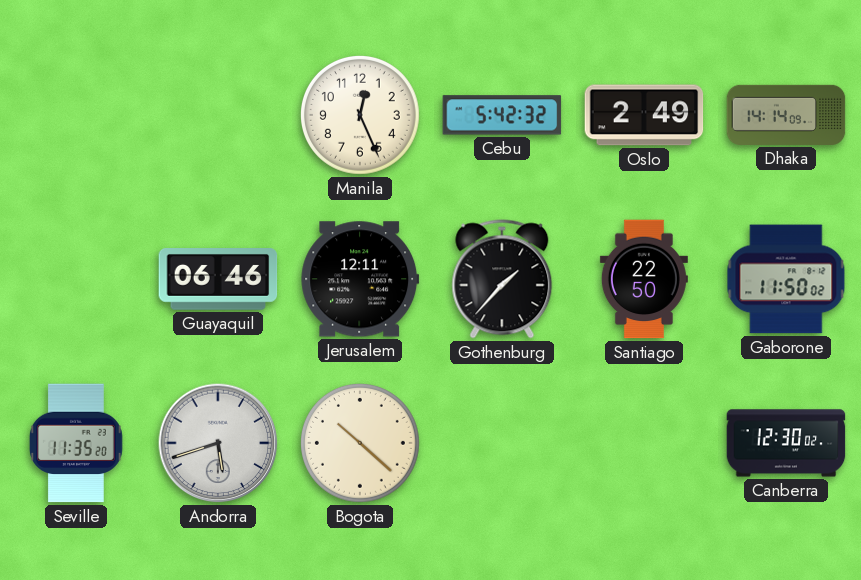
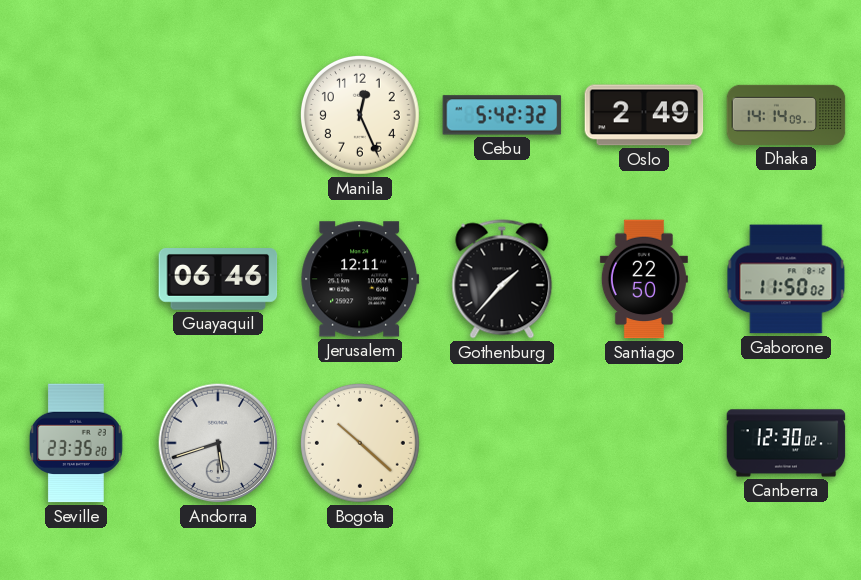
Seville: 11:35 -> 23:35 (76, 443)
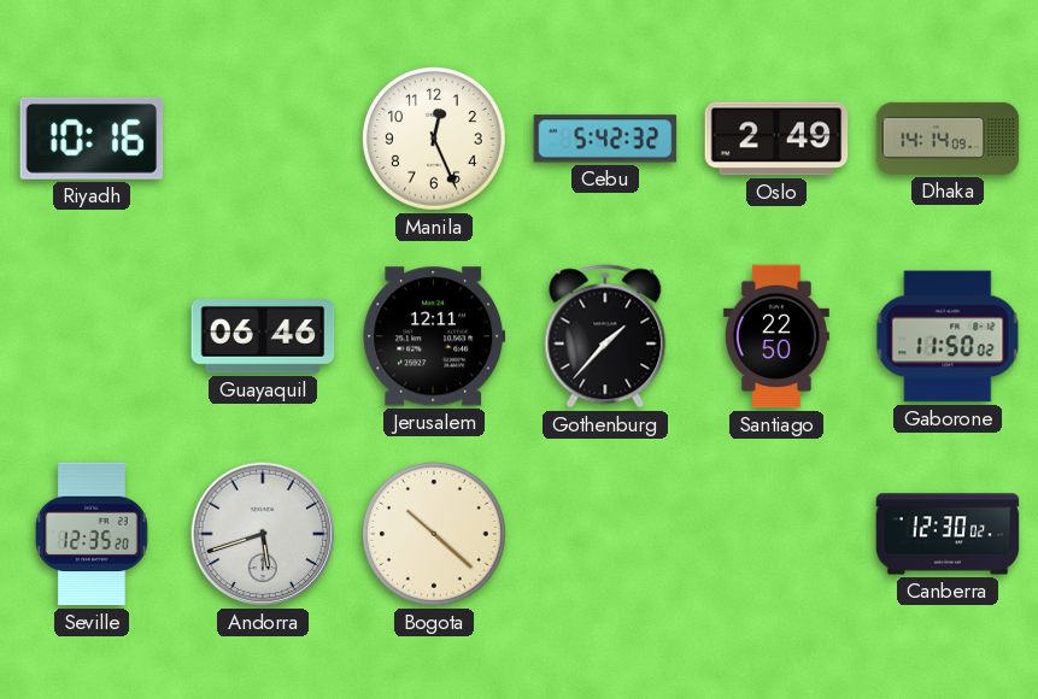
Riyadh: none -> 10:16 (92, 139)
Seville: 23:35 -> 12:35 (92, 534)
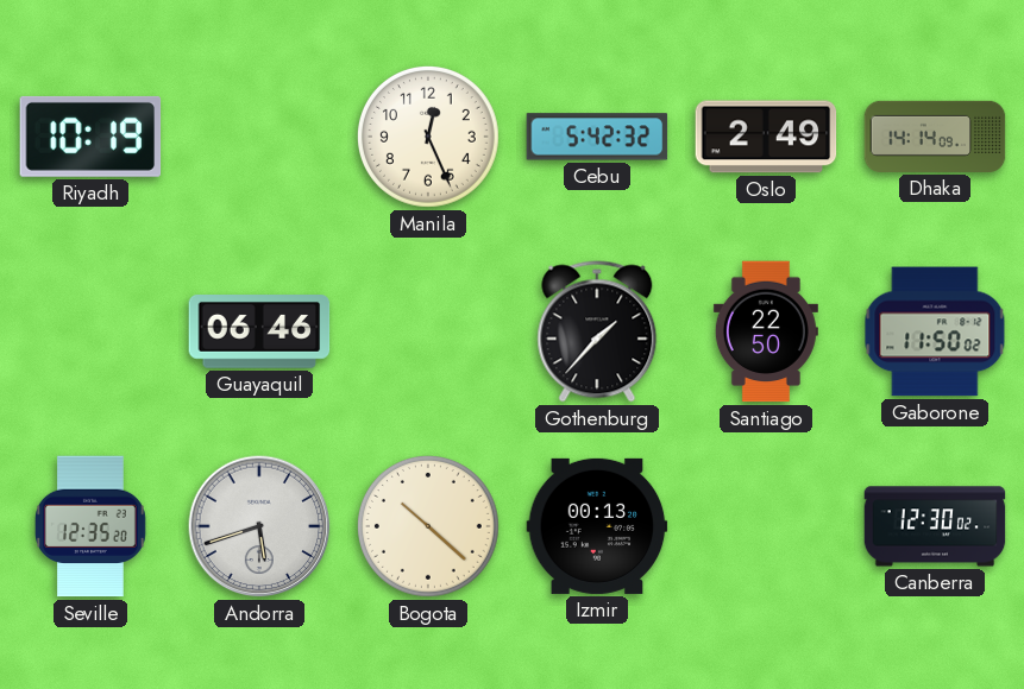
Riyadh: 10:16 -> 10:19 (90, 137)
Jerusalem: 12:11 -> none (434, 336)
Izmir: none -> 00:13 (597, 526)
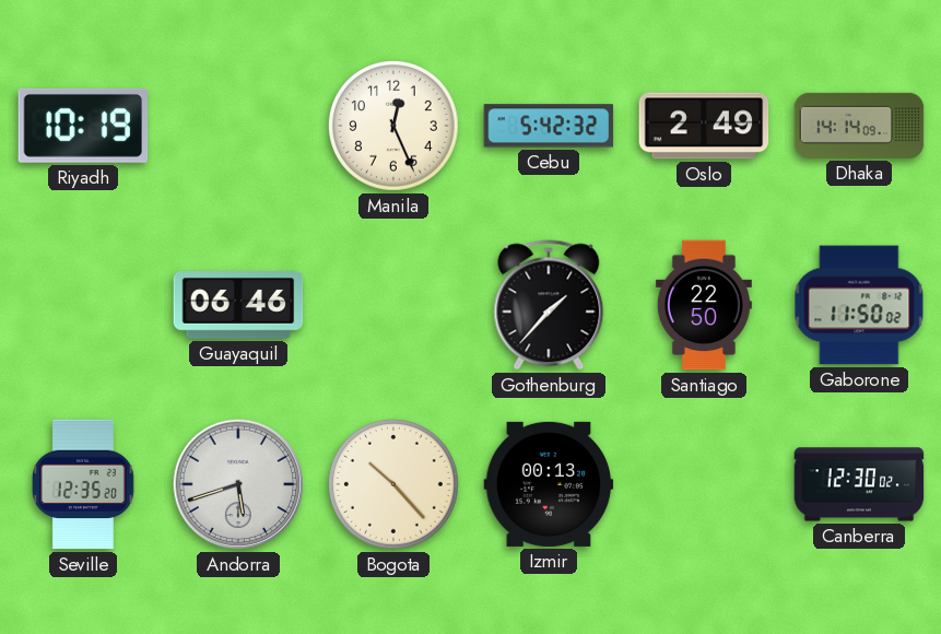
Bogota: 10:22 -> 10:23 (393, 484)
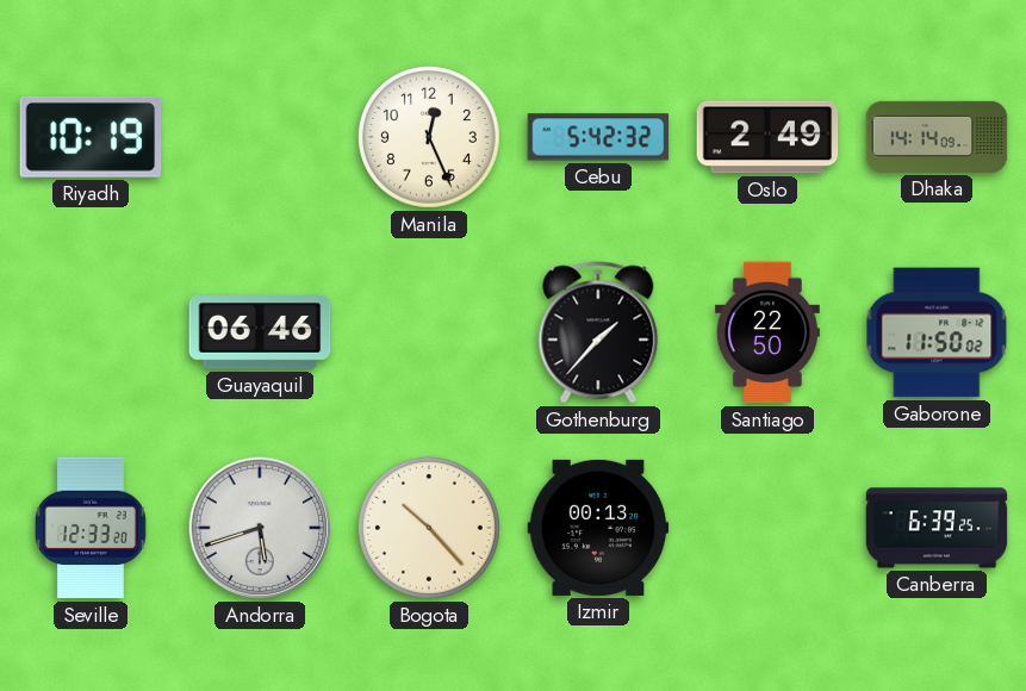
Seville: 12:35 -> 12:33 (91, 528)
Canberra: 12:30 -> 6:39 (937, 528)
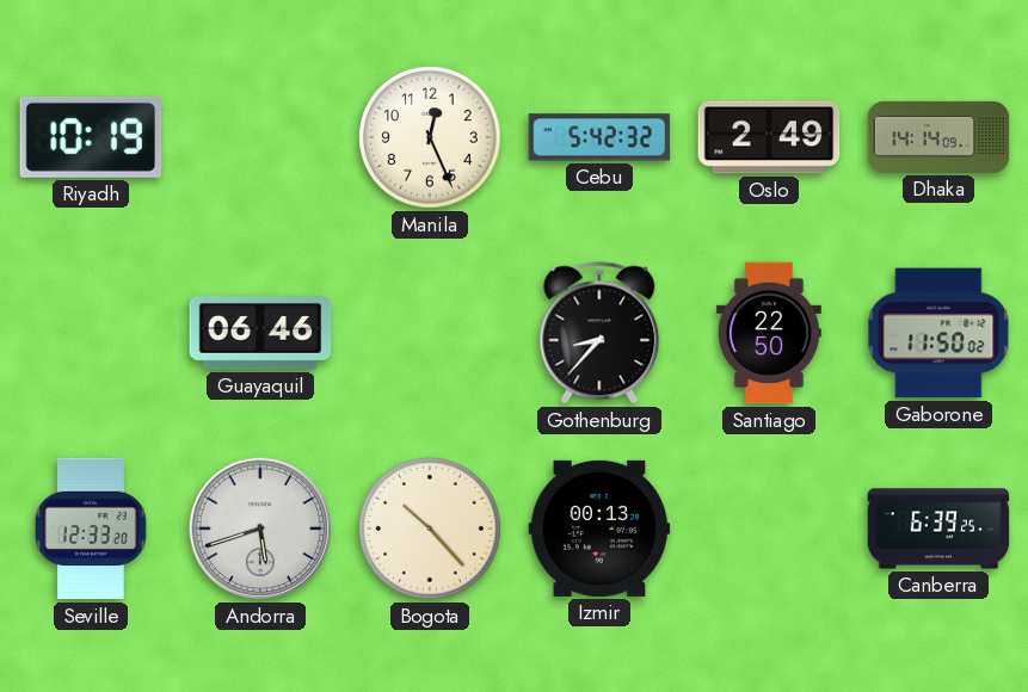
Gothenburg: 1:37 -> 8:37 (599, 333)
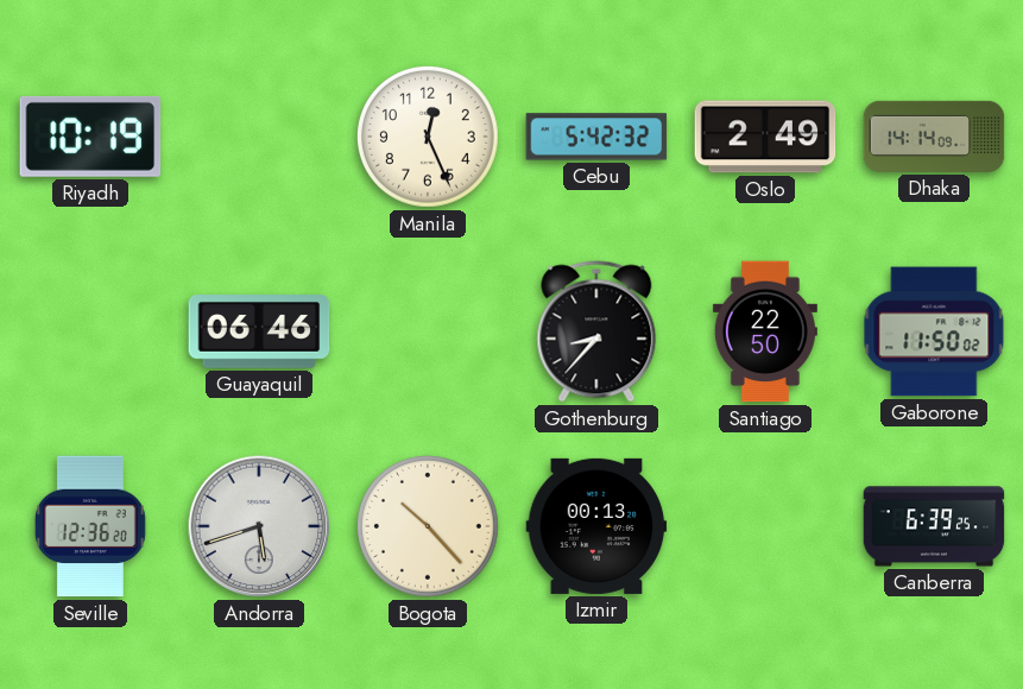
Seville: 12:33 -> 12:36 (90, 526)
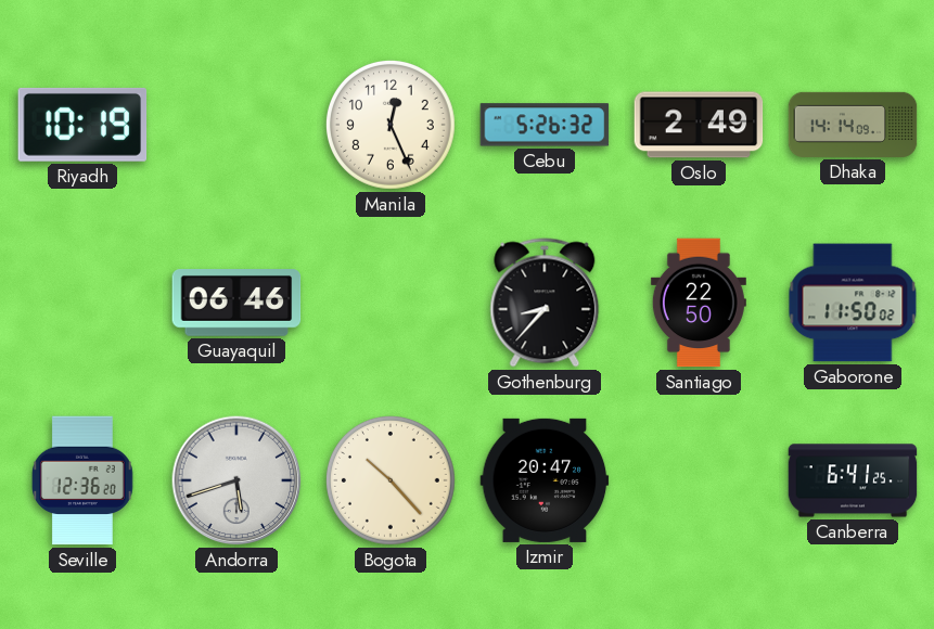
Cebu: 5:42 -> 5:26 (545, 125)
Izmir: 00:13 -> 20:47 (545, 480)
Canberra: 6:39 -> 6:41 (853, 480)
